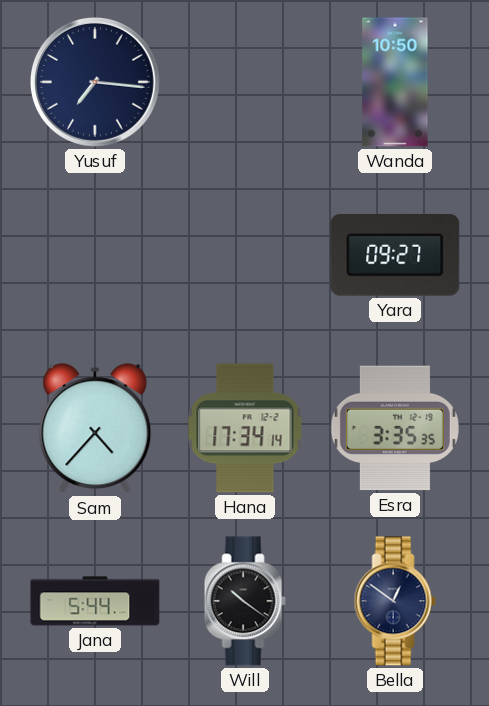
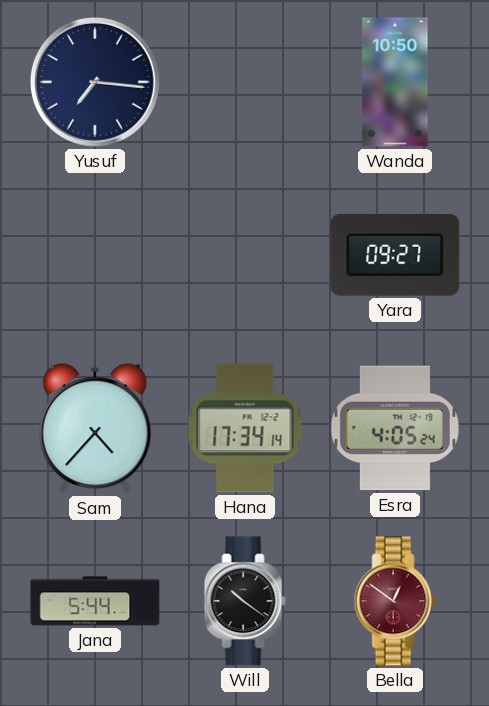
Esra: 3:35 -> 4:05 (395, 428)
Bella dial: navy -> burgundy (395, 601)
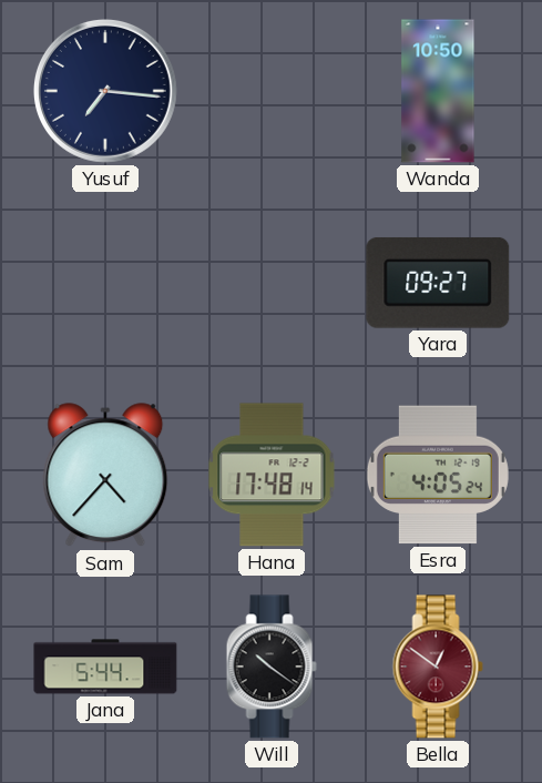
Hana: 17:34 -> 17:48 (272, 475)
